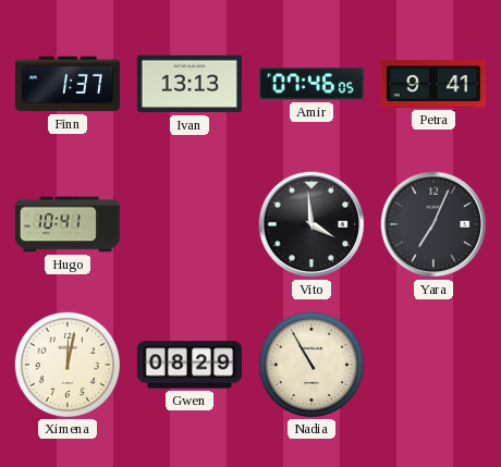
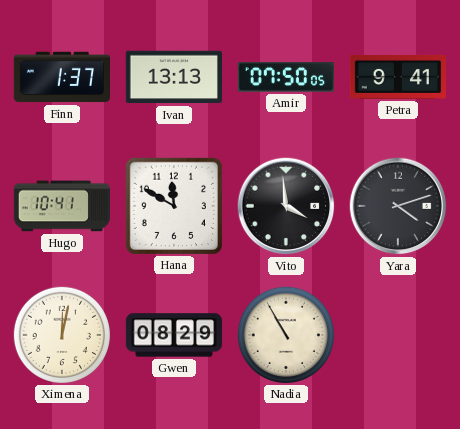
Amir: 07:46 -> 07:50 (285, 77)
Hana: none -> 11:50 (174, 206)
Yara: 7:04 -> 4:12 (398, 206)
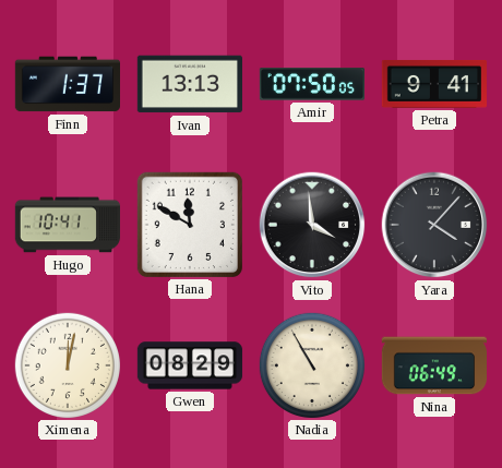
Yara: 4:12 -> 4:07 (434, 225)
Nina: none -> 06:49 (433, 365)
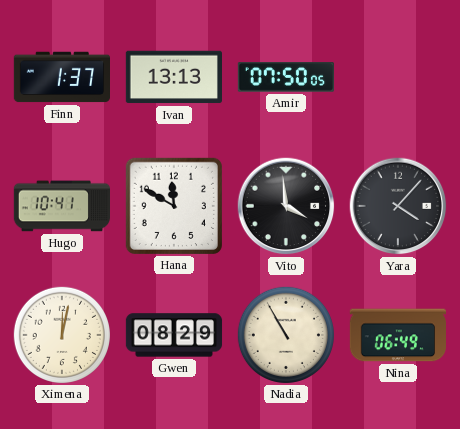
Petra: 9:41 -> none (433, 84)
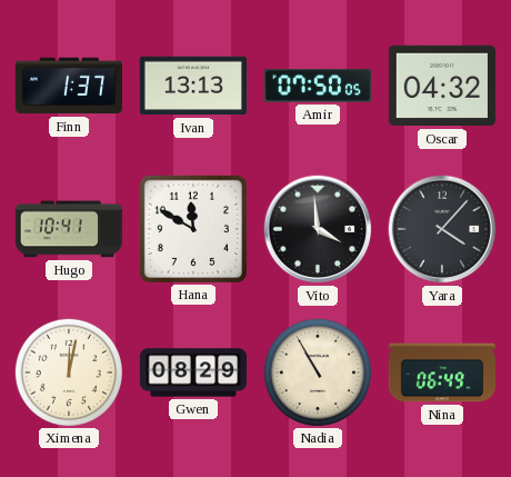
Oscar: none -> 04:32 (442, 86)
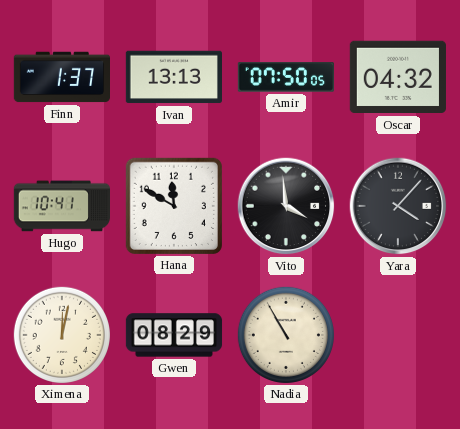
Nina: 06:49 -> none (441, 372)
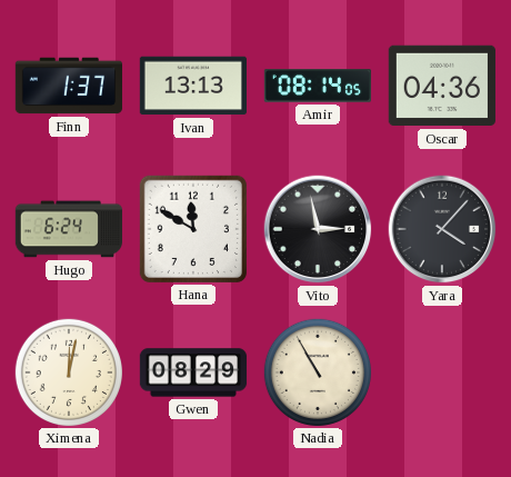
Amir: 07:50 -> 08:14 (317, 86)
Oscar: 04:32 -> 04:36 (442, 86)
Hugo: 10:41 -> 6:24 (68, 229)
Vito: 3:59 -> 2:58 (318, 229)
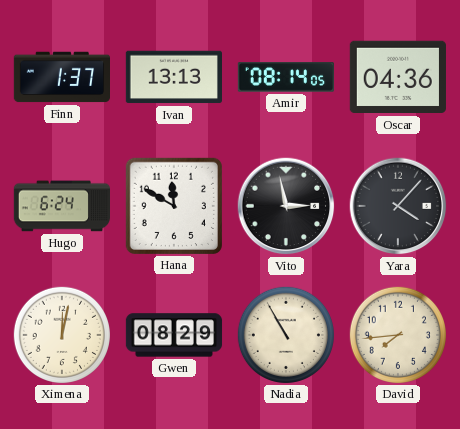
David: none -> 7:44 (397, 334)
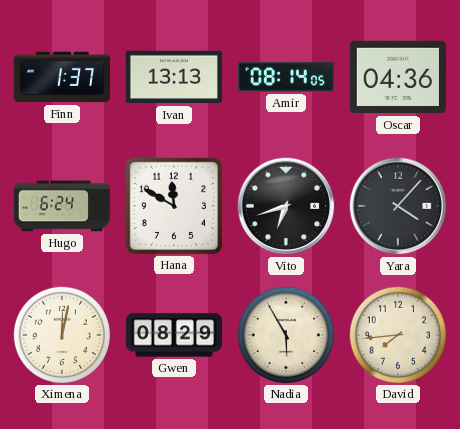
Vito: 2:58 -> 6:42 (286, 206)
Nadia: 10:55 -> 5:55 (285, 334)
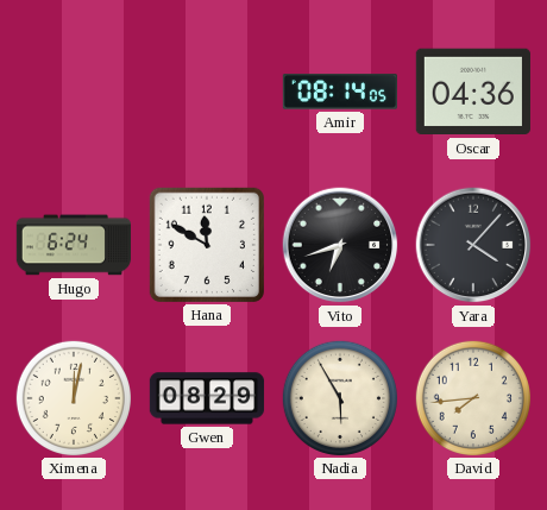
Finn: 1:37 -> none (61, 77)
Ivan: 13:13 -> none (173, 77)
